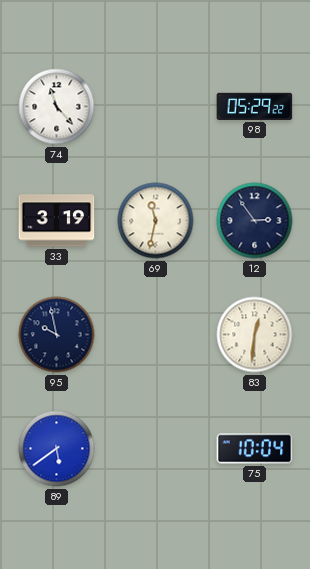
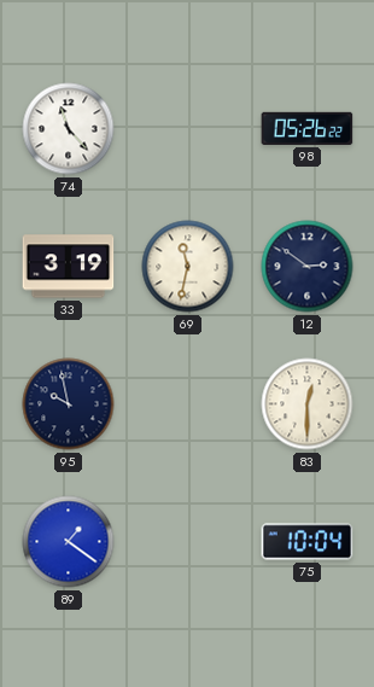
98: 05:29 -> 05:26 (308, 128)
12: 2:54 -> 2:51 (308, 267)
83: 12:31 -> 12:30 (308, 404)
89: 5:39 -> 1:21 (69, 542)
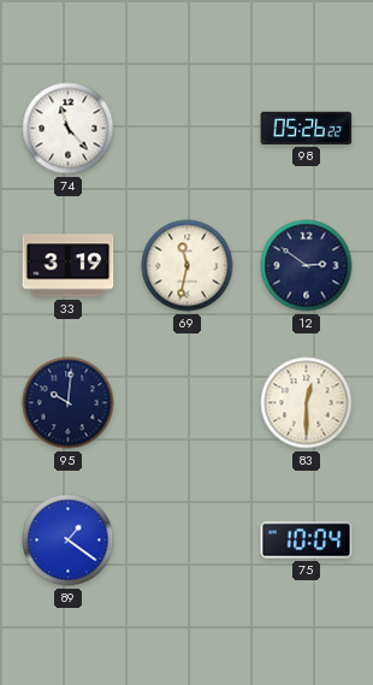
95: 9:58 -> 10:01 (69, 403)
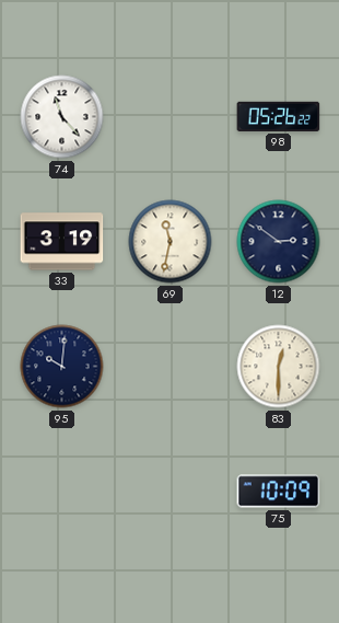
89: 1:21 -> none (69, 541)
75: 10:04 -> 10:09 (279, 492)
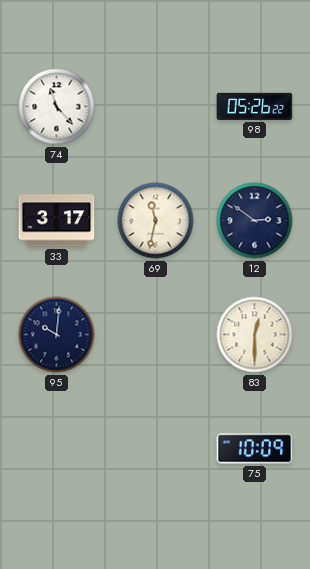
33: 3:19 -> 3:17 (57, 221)
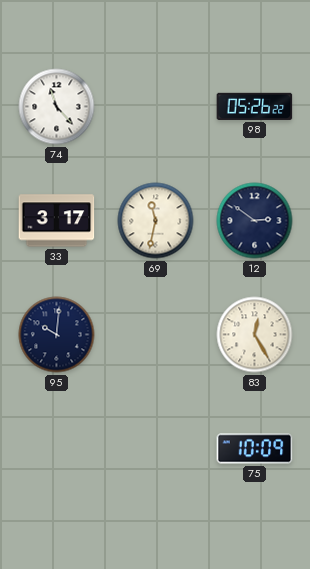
83: 12:30 -> 12:25 (255, 335)
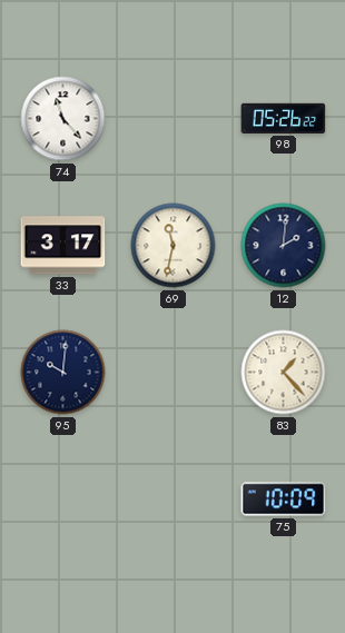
12: 2:51 -> 2:01 (284, 246)
83: 12:25 -> 1:23 (284, 373)
